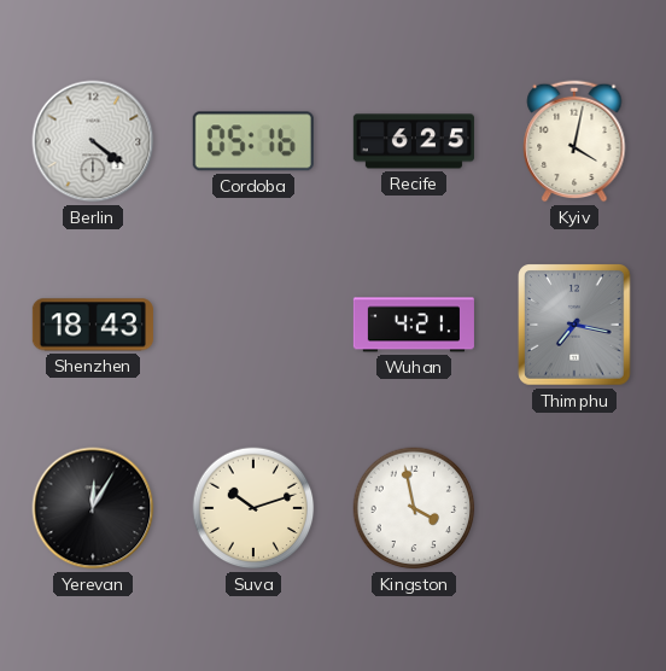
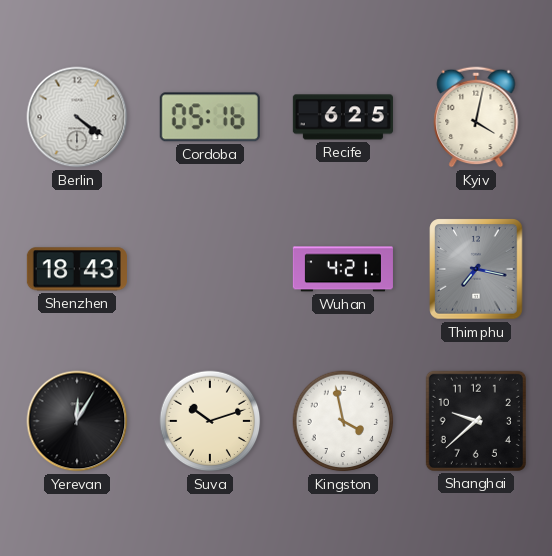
Shanghai: none -> 9:38 (476, 421)
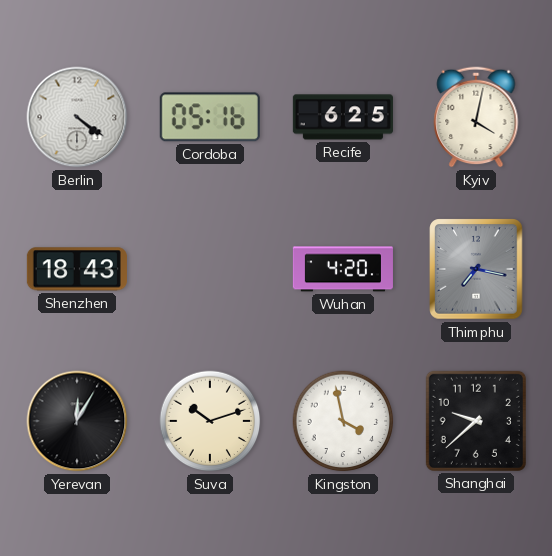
Wuhan: 4:21 -> 4:20 (343, 269)
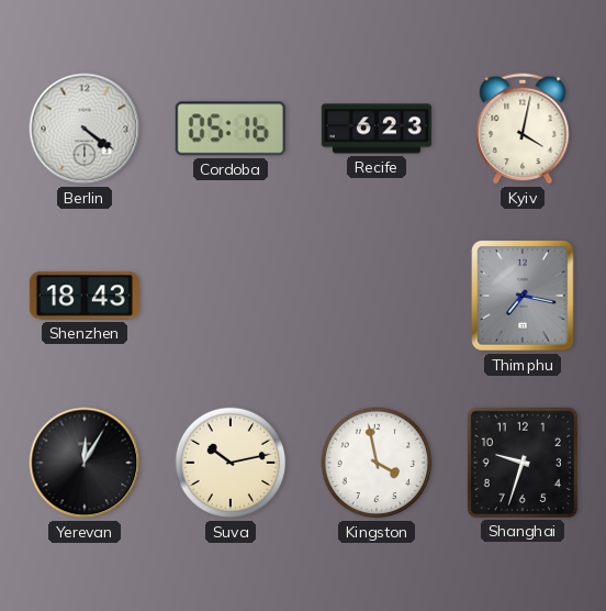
Recife: 6:25 -> 6:23 (377, 129)
Wuhan: 4:20 -> none (343, 269)
Suva: 10:12 -> 10:13 (231, 463)
Shanghai: 9:38 -> 9:33 (523, 463)
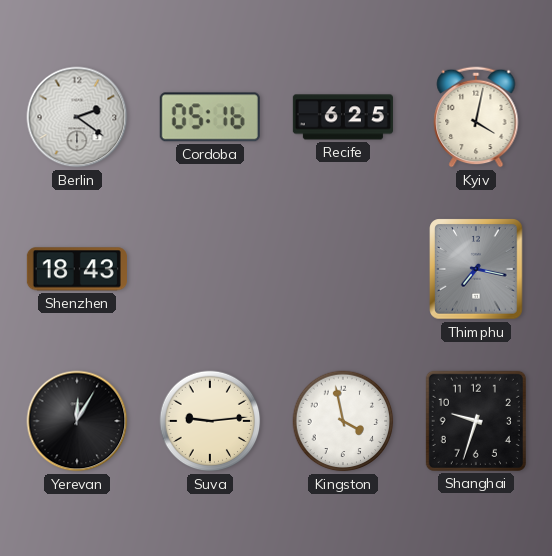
Berlin: 4:21 -> 2:21 (77, 117)
Recife: 6:23 -> 6:25 (343, 117)
Suva: 10:13 -> 9:14 (210, 421)
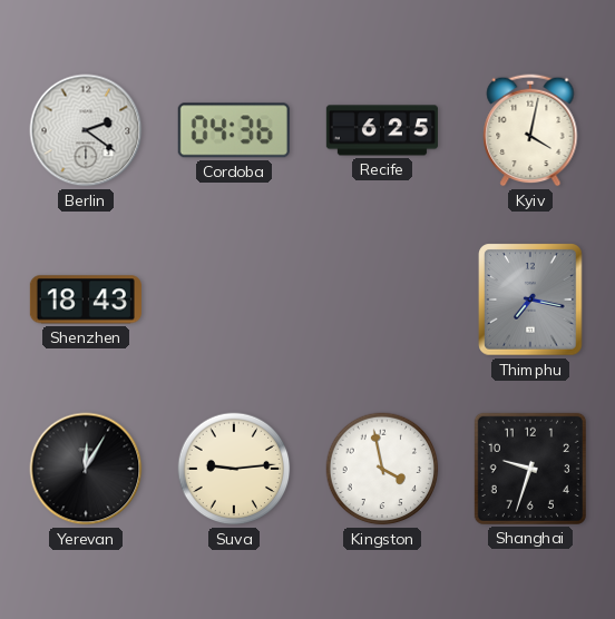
Cordoba: 05:16 -> 04:36 (234, 130)
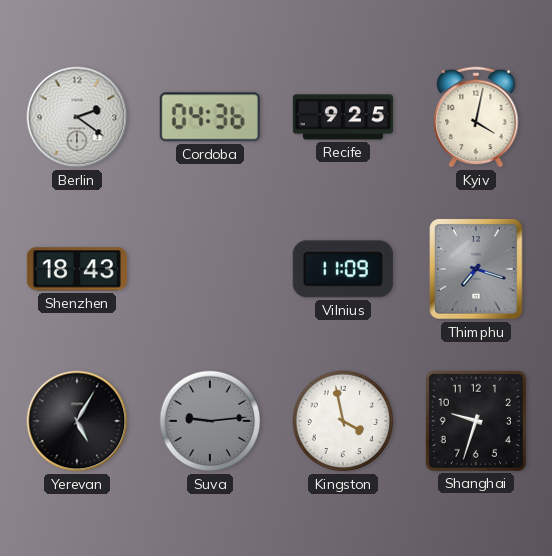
Recife: 6:25 -> 9:25 (343, 117)
Vilnius: none -> 11:09 (343, 269)
Thimphu: 7:17 -> 7:18 (476, 269)
Yerevan: 12:05 -> 5:05 (77, 421)
Suva dial: cream -> grey (210, 421)
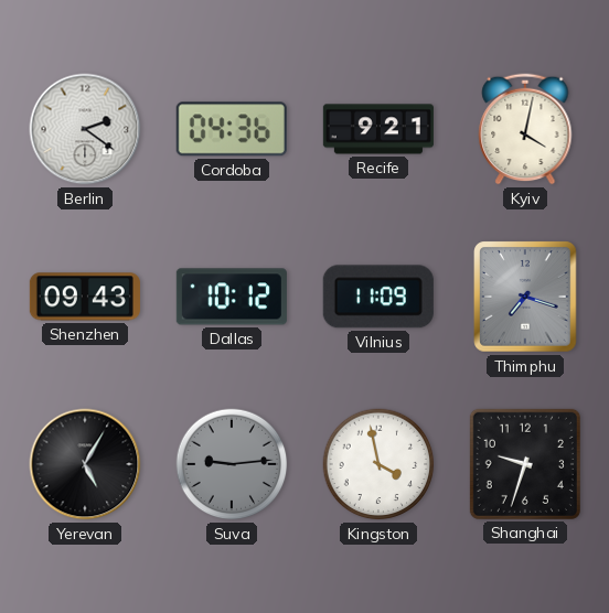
Recife: 9:25 -> 9:21 (378, 129)
Shenzhen: 18:43 -> 09:43 (85, 297)
Dallas: none -> 10:12 (232, 297)
